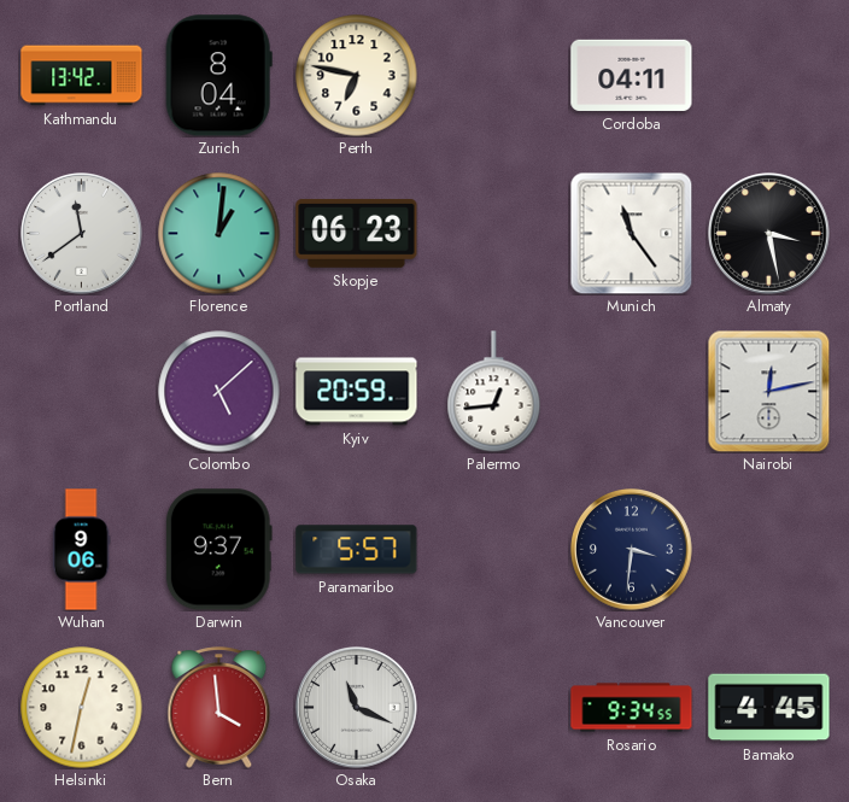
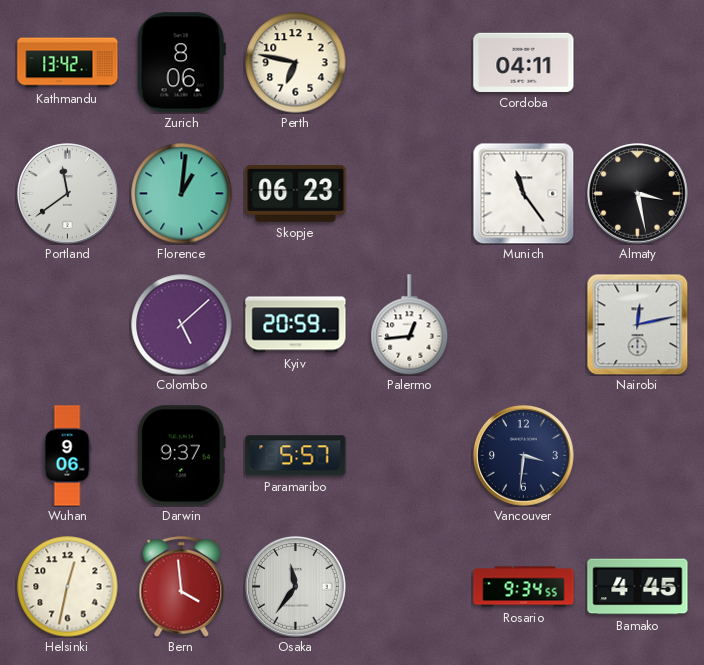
Zurich: 8:04 -> 8:06 (181, 63)
Osaka: 11:19 -> 11:36 (296, 587)
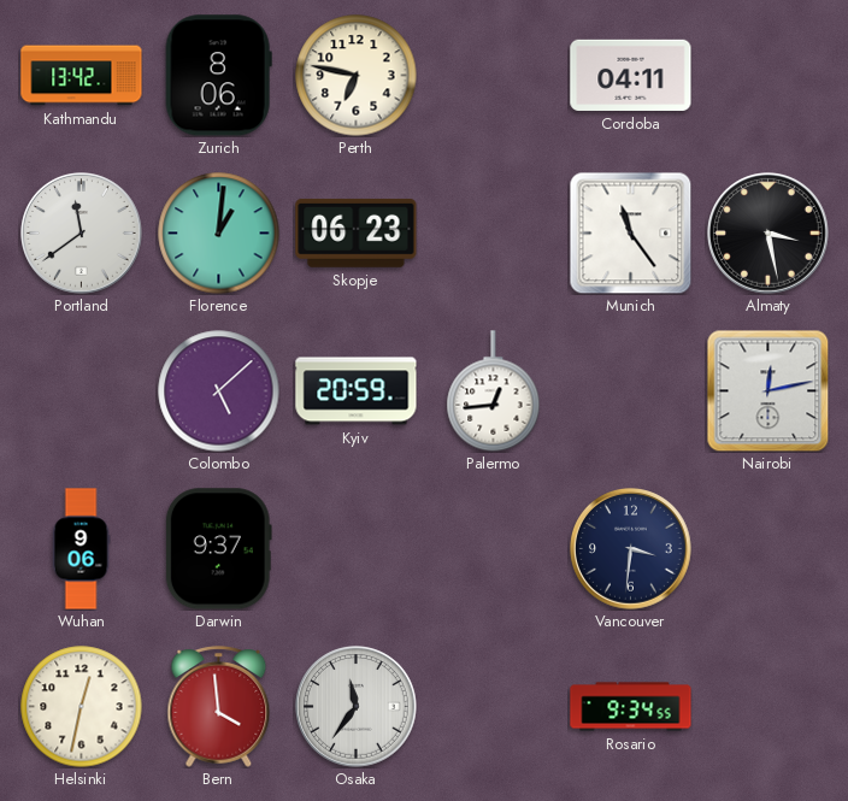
Paramaribo: 5:57 -> none (296, 456)
Bamako: 4:45 -> none (638, 587)
